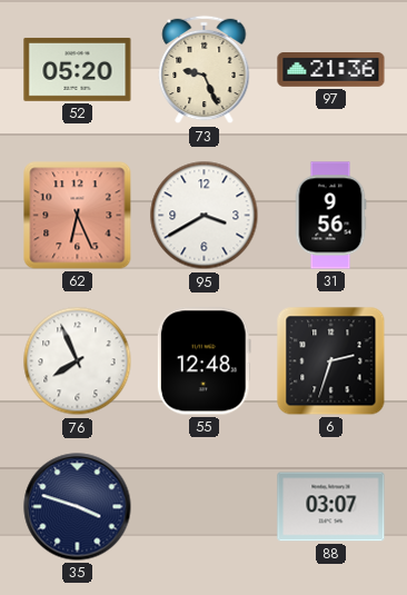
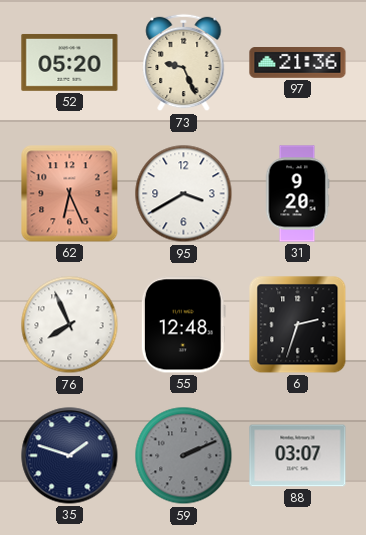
31: 9:56 -> 9:20 (297, 194)
35: 3:48 -> 1:48 (70, 456)
59: none -> 2:11 (184, 456)
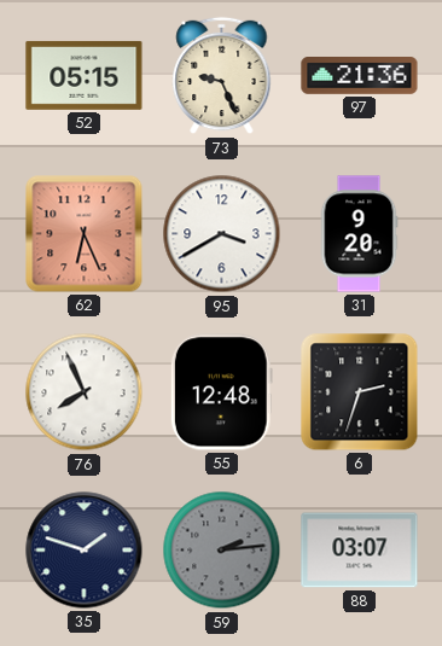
52: 05:20 -> 05:15 (85, 75)
59: 2:11 -> 2:14 (222, 551)
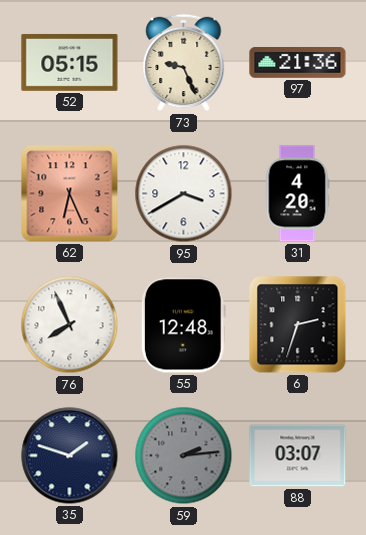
31: 9:20 -> 4:20 (297, 194)
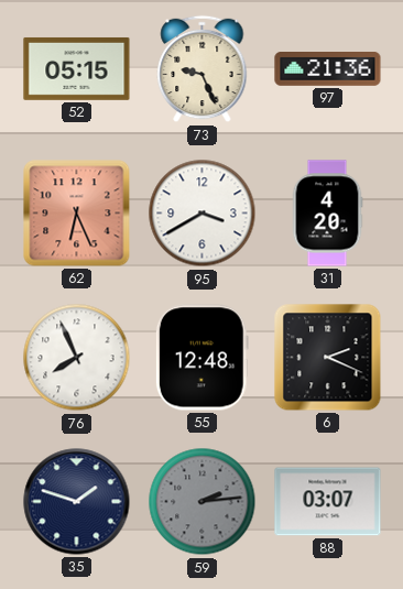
6: 2:33 -> 2:19 (328, 358)
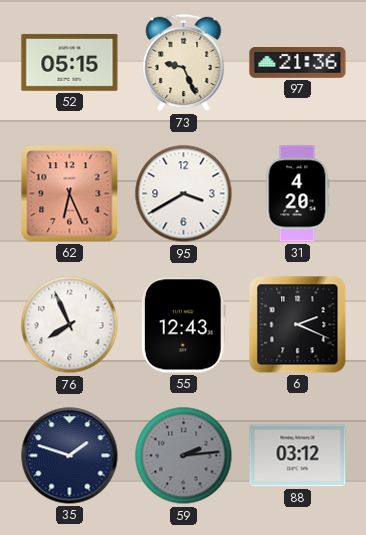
55: 12:48 -> 12:43 (183, 325)
88: 03:07 -> 03:12 (298, 456)
